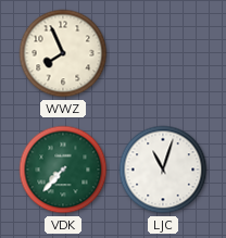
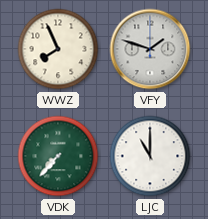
VFY: none -> 1:48 (150, 49)
LJC: 11:03 -> 11:00 (150, 156)
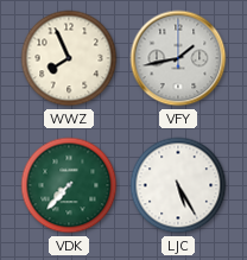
VFY: 1:48 -> 1:43 (178, 58)
LJC: 11:00 -> 5:25 (178, 185)
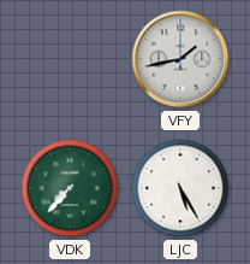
WWZ: 7:56 -> none (69, 58)
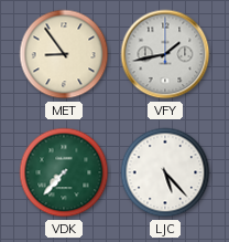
MET: none -> 8:54 (64, 54)
LJC: 5:25 -> 5:23 (165, 172)
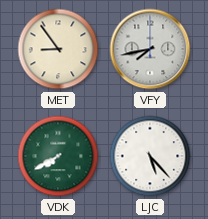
VFY: 1:43 -> 7:43 (150, 49)
VDK: 7:37 -> 7:40 (58, 156)
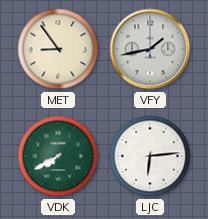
VFY: 7:43 -> 1:43 (150, 49)
LJC: 5:23 -> 6:14 (150, 156)
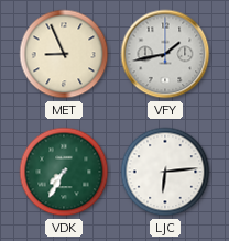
MET: 8:54 -> 8:56 (64, 54)
VDK: 7:40 -> 7:35 (64, 172)
